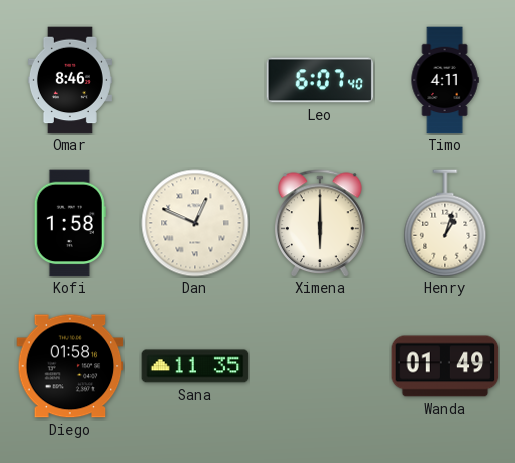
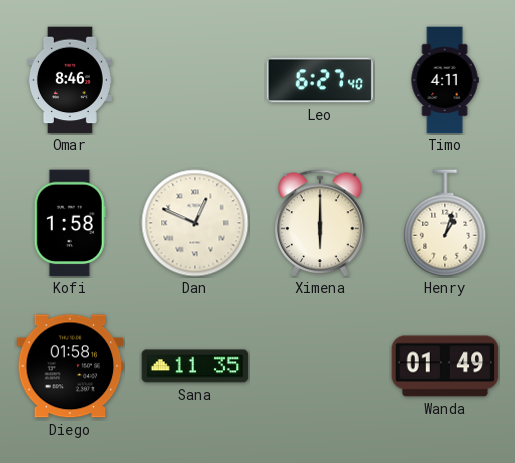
Leo: 6:07 -> 6:27 (320, 80)
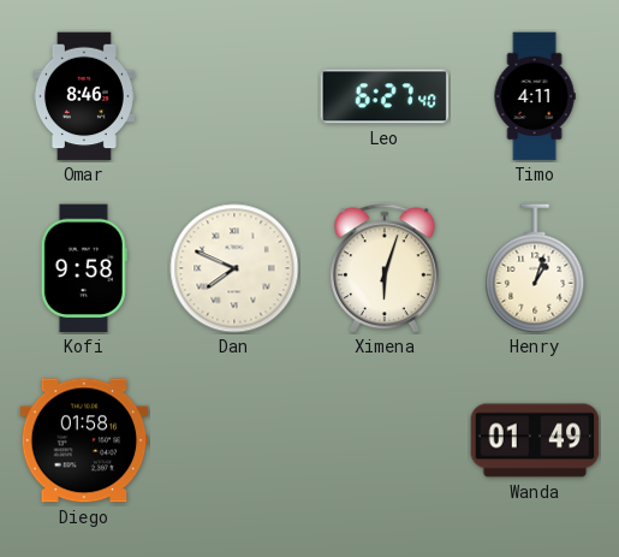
Kofi: 1:58 -> 9:58 (84, 268)
Dan: 12:49 -> 7:49 (234, 268)
Ximena: 6:00 -> 6:03 (386, 268)
Sana: 11:35 -> none (195, 366)
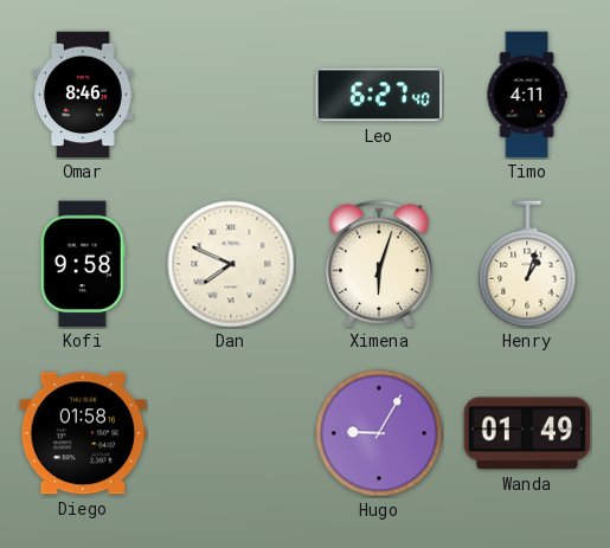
Hugo: none -> 9:05 (379, 433)
